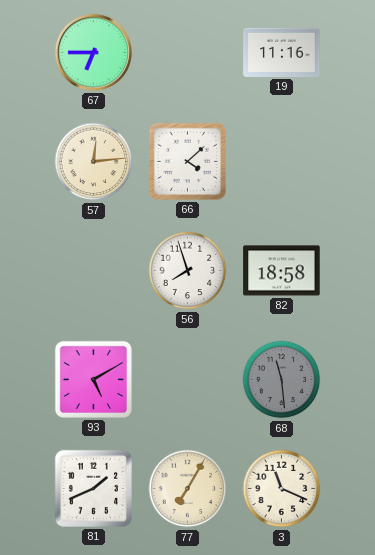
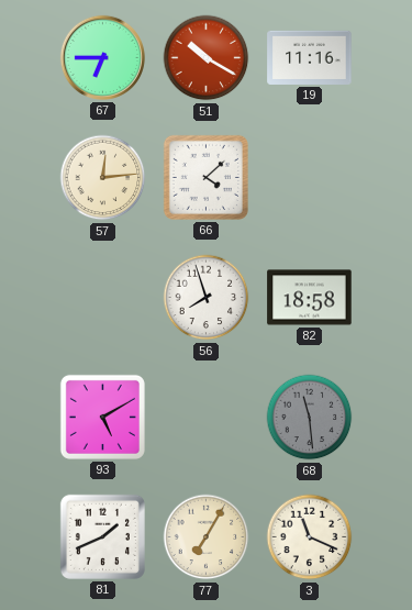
51: none -> 10:20 (207, 58)
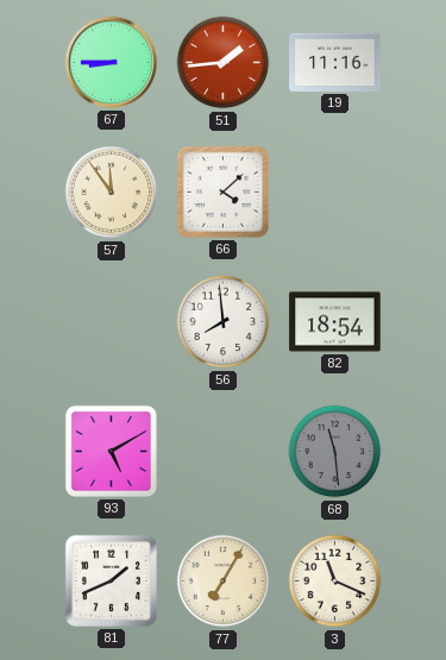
67: 6:45 -> 8:45 (111, 62)
51: 10:20 -> 1:44 (224, 63)
57: 12:14 -> 11:54 (112, 193)
56: 7:57 -> 7:59 (224, 322)
82: 18:58 -> 18:54 (335, 322)
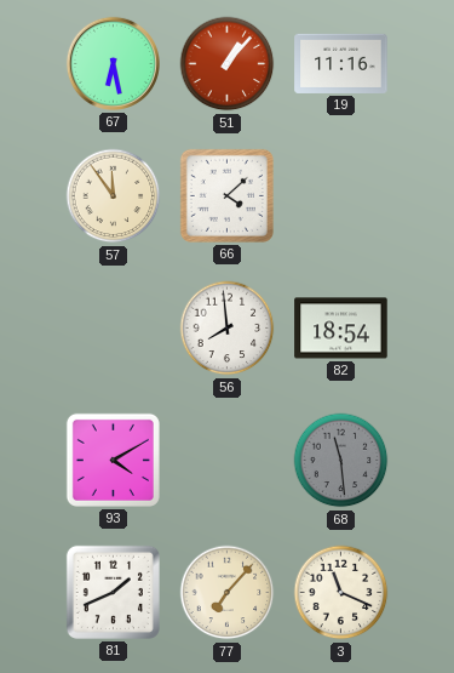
67: 8:45 -> 6:28 (113, 63)
51: 1:44 -> 1:07 (228, 64)
93: 5:10 -> 4:10 (113, 460)
77: 7:05 -> 7:07 (228, 593)
